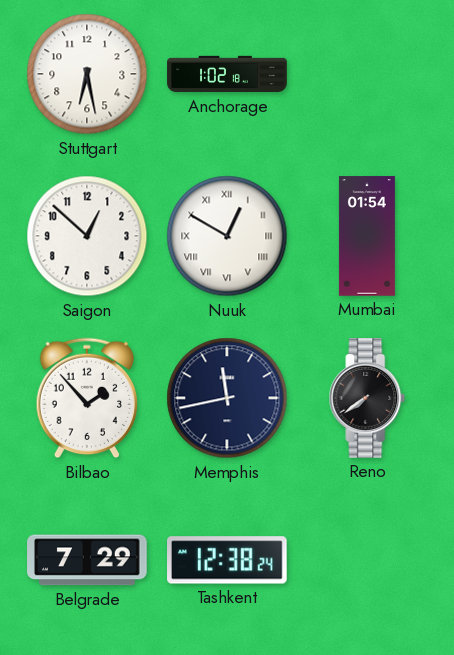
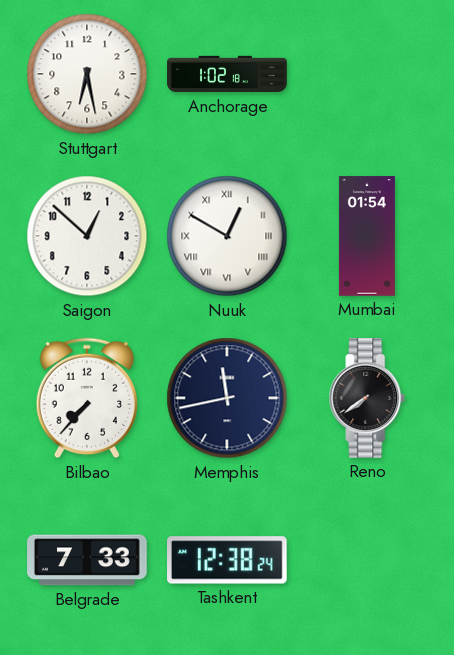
Bilbao: 1:53 -> 7:37 (86, 398)
Belgrade: 7:29 -> 7:33 (87, 560)
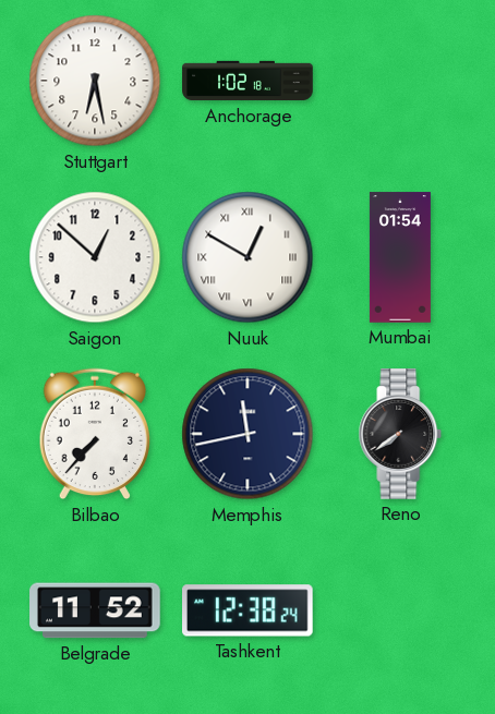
Belgrade: 7:33 -> 11:52 (95, 610)
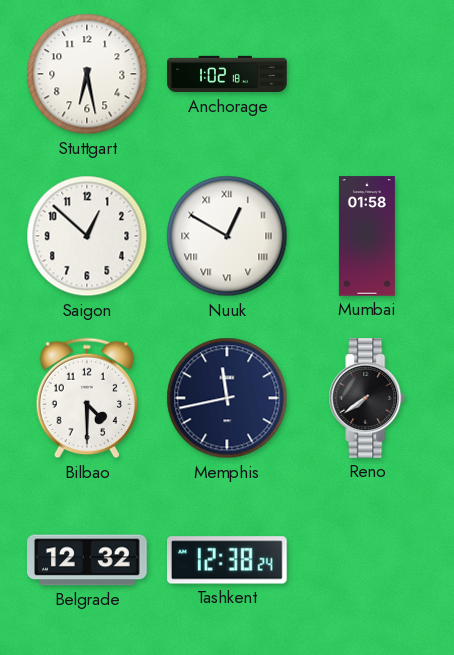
Mumbai: 01:54 -> 01:58 (367, 236)
Bilbao: 7:37 -> 4:30 (86, 398)
Belgrade: 11:52 -> 12:32 (87, 560)
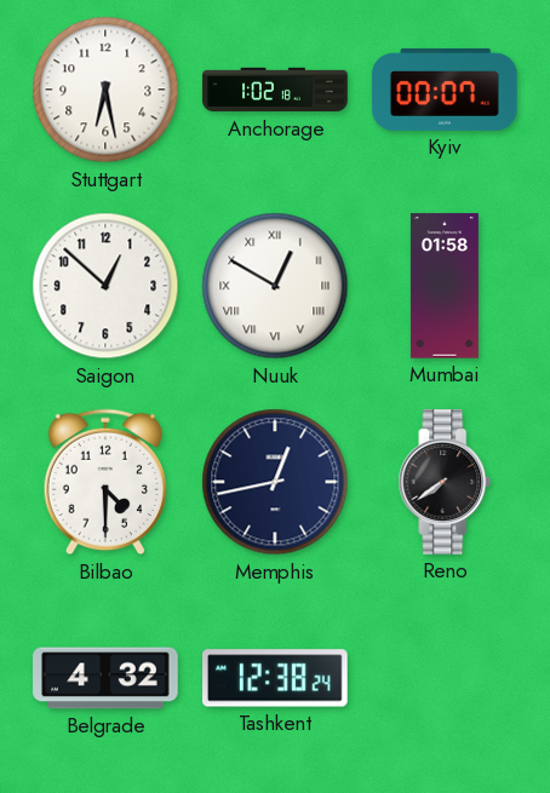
Kyiv: none -> 00:07 (445, 90)
Memphis: 11:43 -> 12:43 (275, 482)
Belgrade: 12:32 -> 4:32 (105, 678)
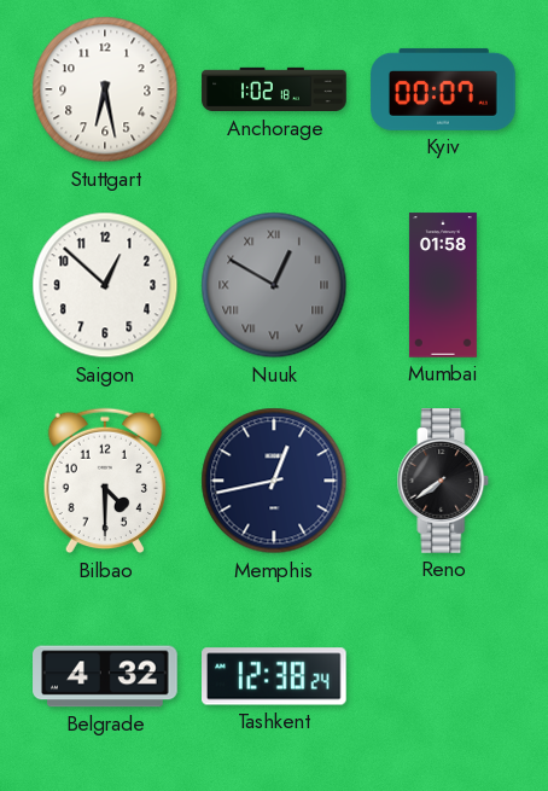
Nuuk dial: white -> grey (274, 285)
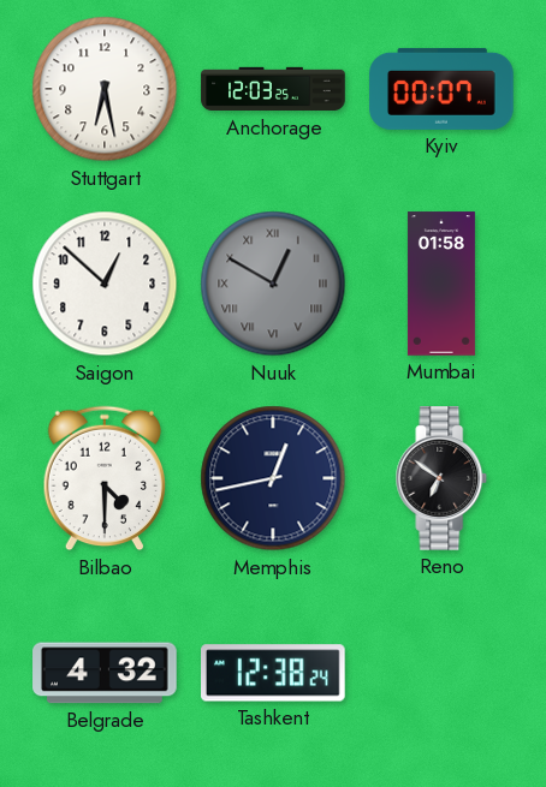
Anchorage: 1:02 -> 12:03 (273, 89)
Reno: 7:39 -> 6:51 (441, 478)
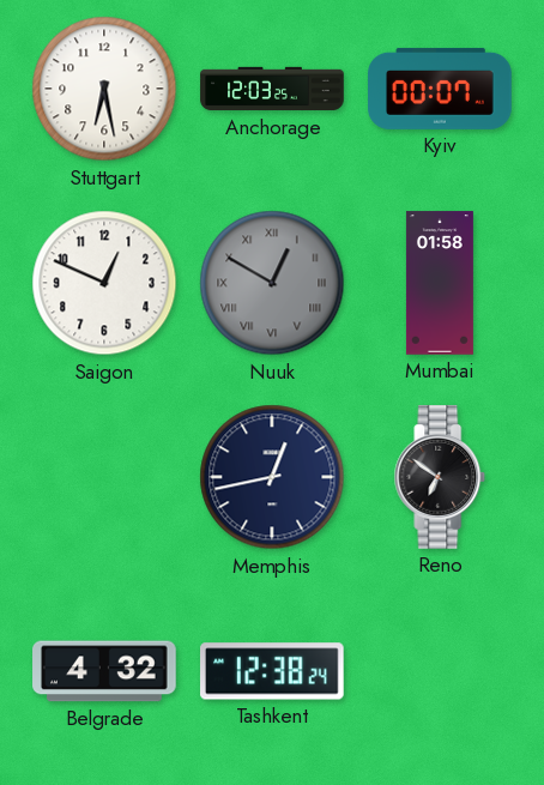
Saigon: 12:52 -> 12:49 (104, 283)
Bilbao: 4:30 -> none (103, 478)
